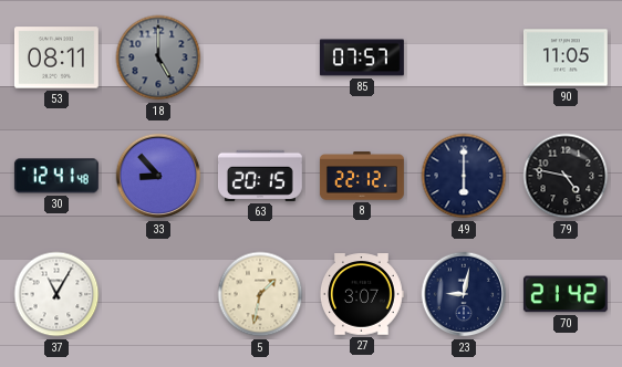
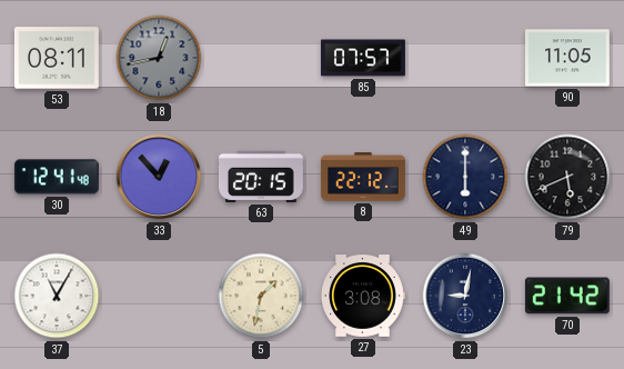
18: 5:00 -> 12:43 (159, 58)
33: 8:53 -> 12:53 (159, 177)
79: 4:47 -> 5:41 (567, 177)
27: 3:07 -> 3:08 (363, 296)
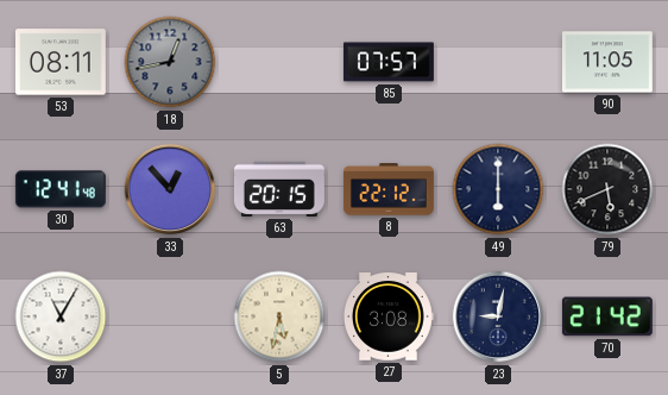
5: 1:32 -> 5:32 (279, 316)
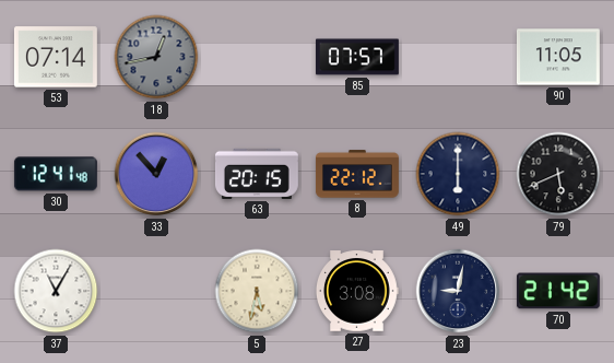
53: 08:11 -> 07:14 (56, 57)
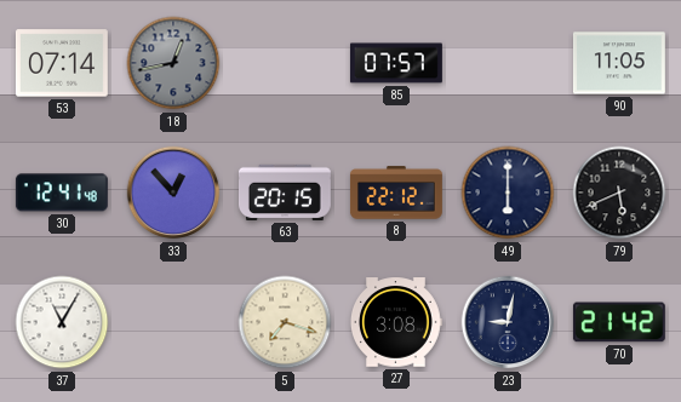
5: 5:32 -> 7:18 (285, 322)
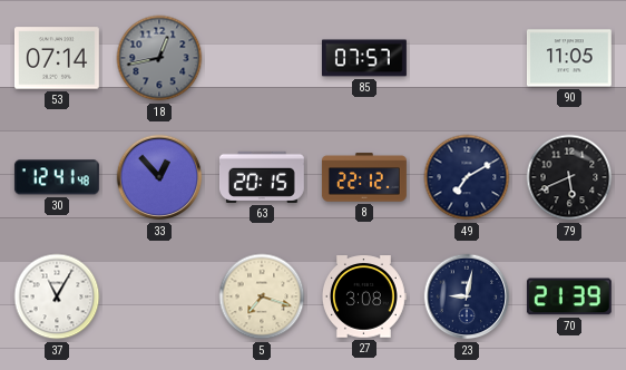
49: 6:00 -> 7:10 (467, 177)
70: 21:42 -> 21:39 (569, 296)
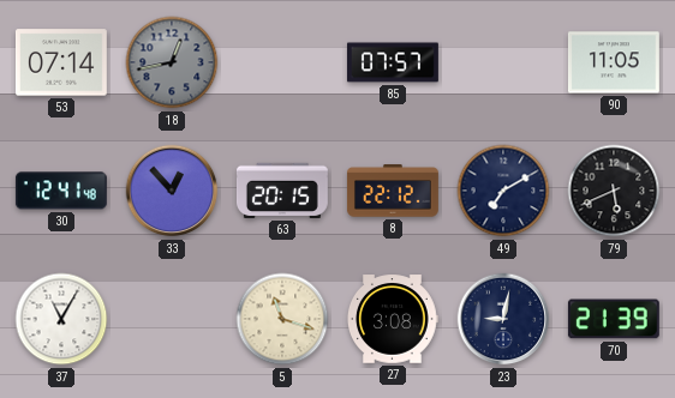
5: 7:18 -> 11:18 (282, 319)
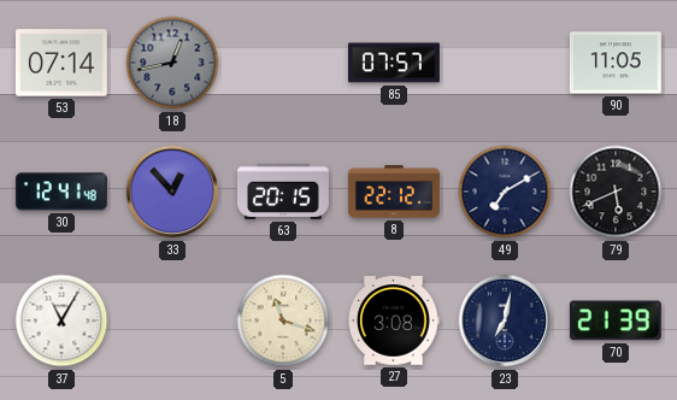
23: 9:02 -> 7:02 (505, 320)
